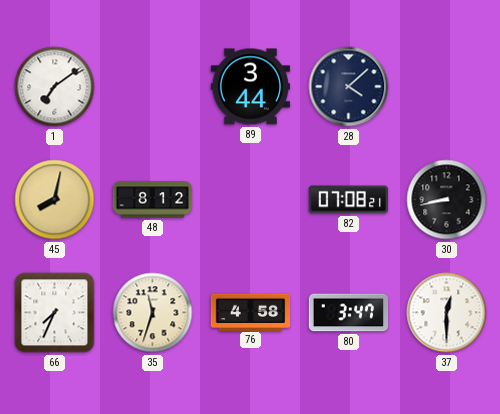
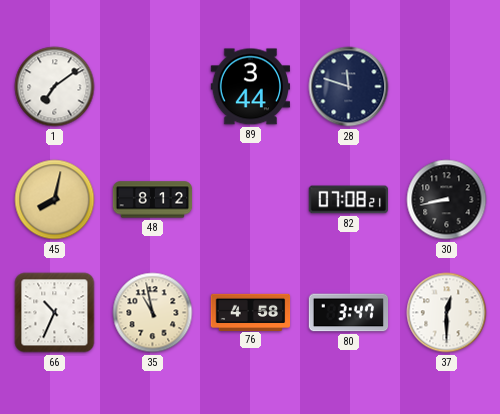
28: 4:08 -> 11:48 (349, 87)
66: 7:34 -> 10:34 (55, 313)
35: 11:33 -> 10:58 (153, 313)
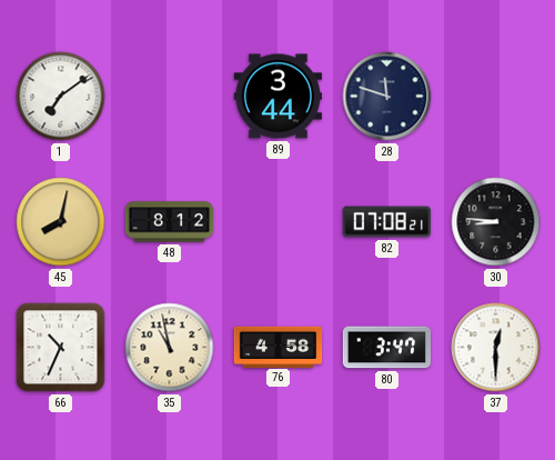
30: 8:43 -> 8:46 (496, 222)
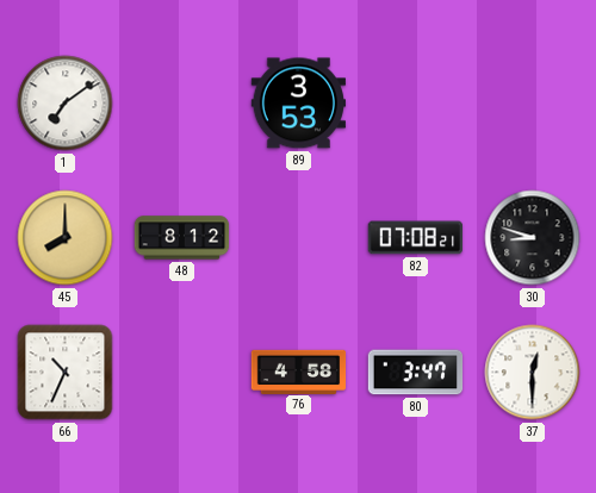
89: 3:44 -> 3:53 (298, 104)
28: 11:48 -> none (387, 97)
45: 8:02 -> 8:00 (66, 238)
30: 8:46 -> 8:48 (533, 238)
35: 10:58 -> none (170, 348)
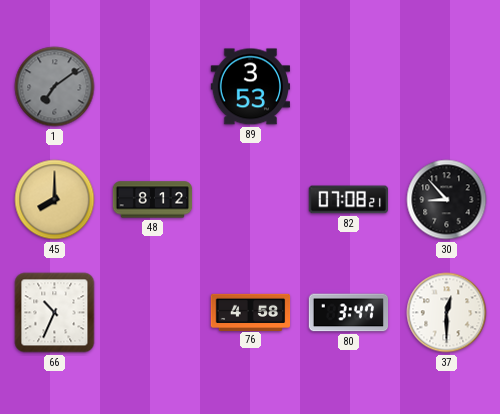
1 dial: white -> grey (55, 87)
30: 8:48 -> 8:53 (447, 200)
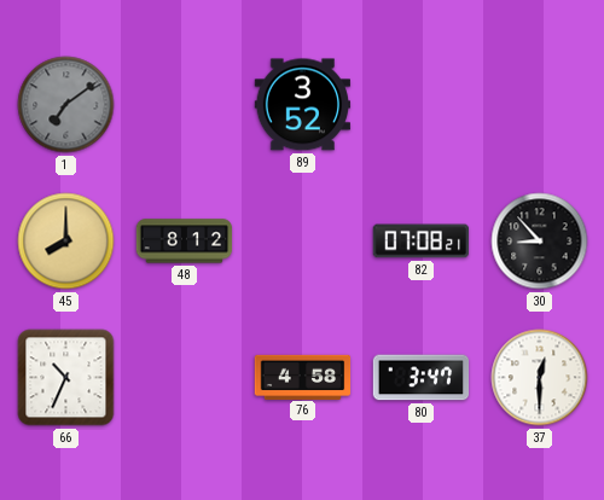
89: 3:53 -> 3:52 (302, 105)
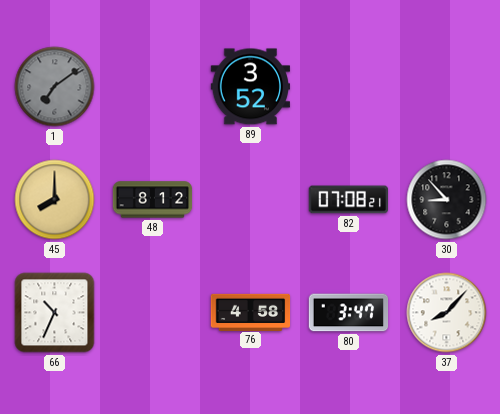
37: 12:30 -> 8:07 (447, 313)
